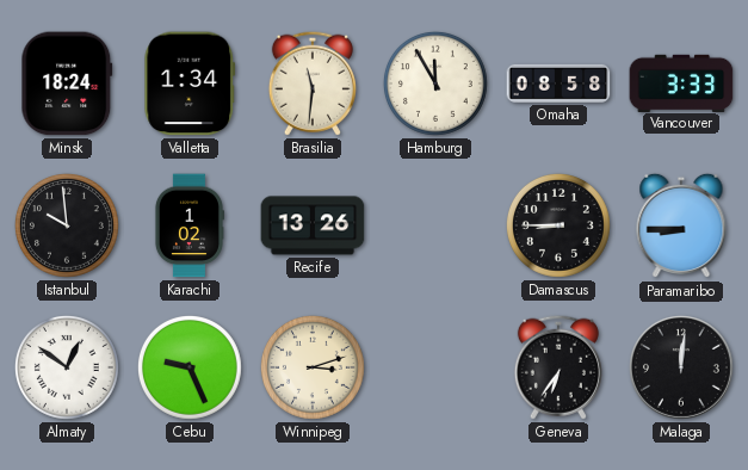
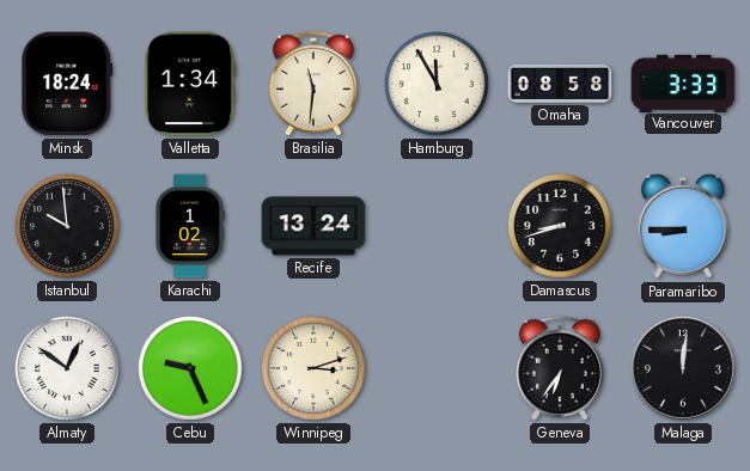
Recife: 13:26 -> 13:24 (313, 226)
Damascus: 8:45 -> 8:42 (560, 226)
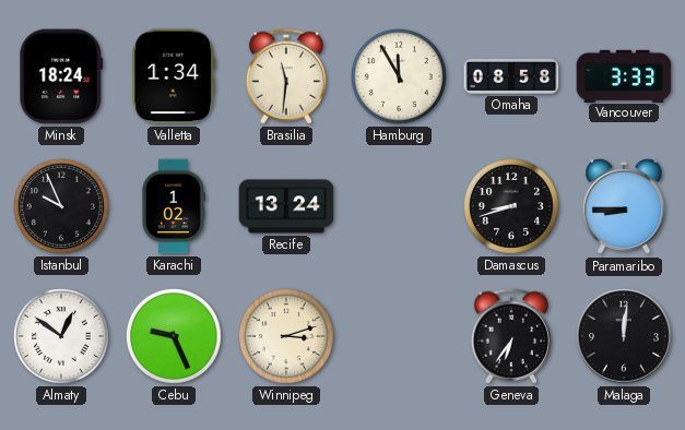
Istanbul: 9:59 -> 9:56 (61, 206)
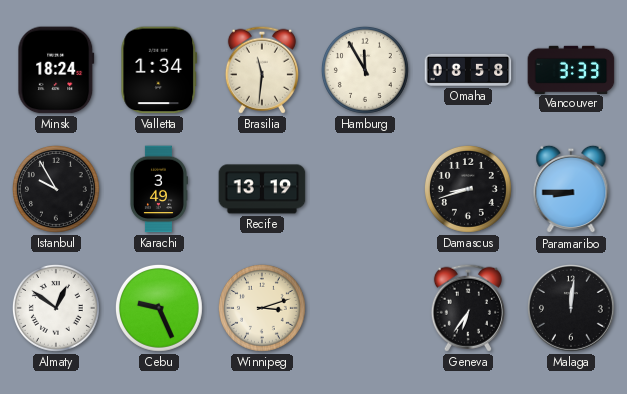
Istanbul: 9:56 -> 9:55 (56, 189)
Karachi: 1:02 -> 3:49 (158, 189)
Recife: 13:24 -> 13:19 (262, 189)
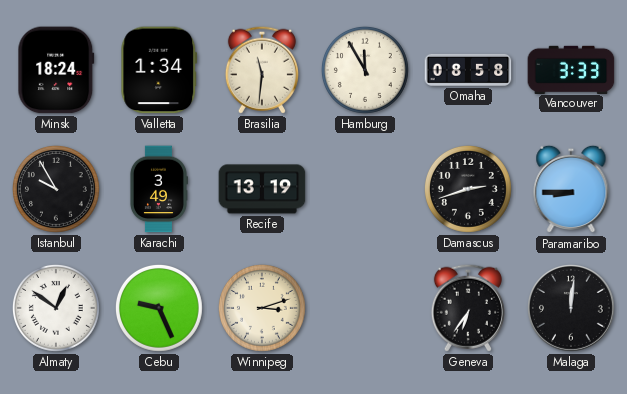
Damascus: 8:42 -> 2:42 (468, 189)
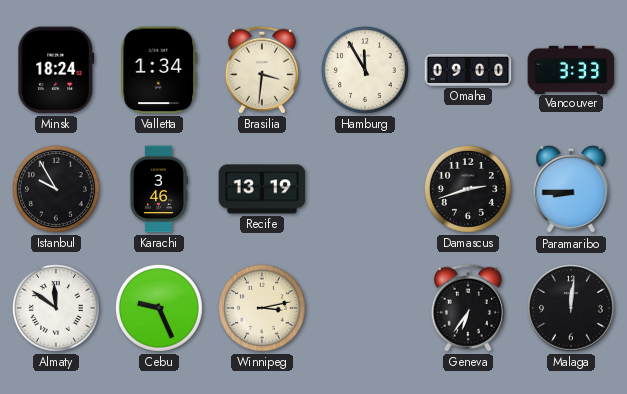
Brasilia: 11:31 -> 3:31 (262, 70)
Omaha: 08:58 -> 09:00 (468, 70)
Karachi: 3:49 -> 3:46 (158, 189)
Almaty: 12:51 -> 11:51 (56, 308)
Winnipeg: 3:12 -> 3:13 (262, 308)
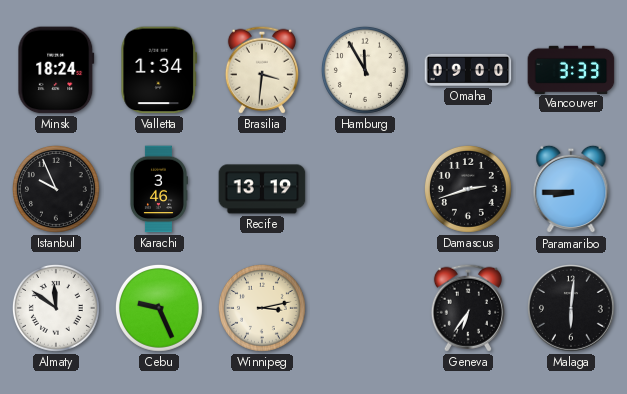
Istanbul: 9:55 -> 9:56 (56, 189)
Malaga: 12:01 -> 6:01 (572, 309)
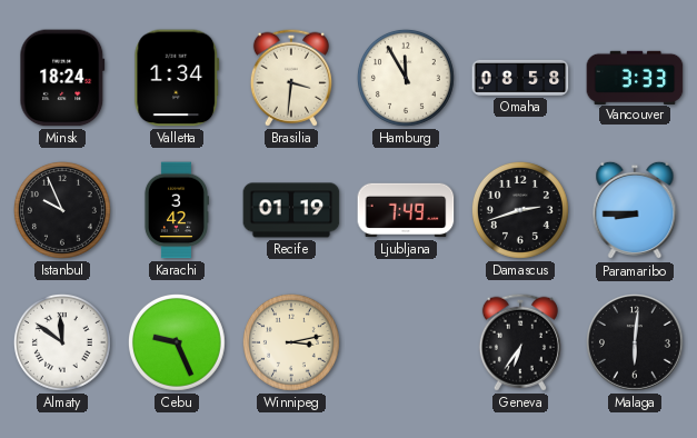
Omaha: 09:00 -> 08:58 (520, 78)
Karachi: 3:46 -> 3:42 (176, 210)
Recife: 13:19 -> 01:19 (291, 210)
Ljubljana: none -> 7:49 (406, 210)
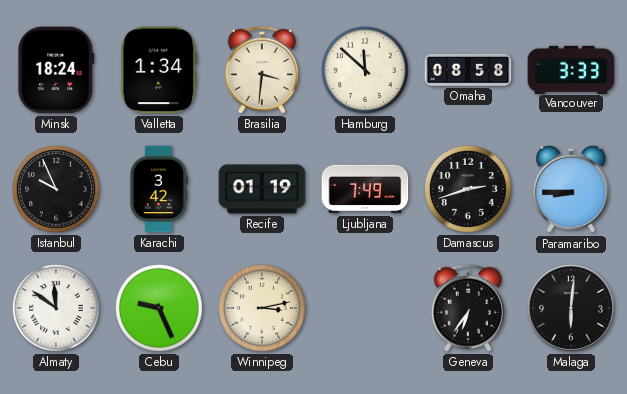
Hamburg: 11:55 -> 11:52 (365, 70)
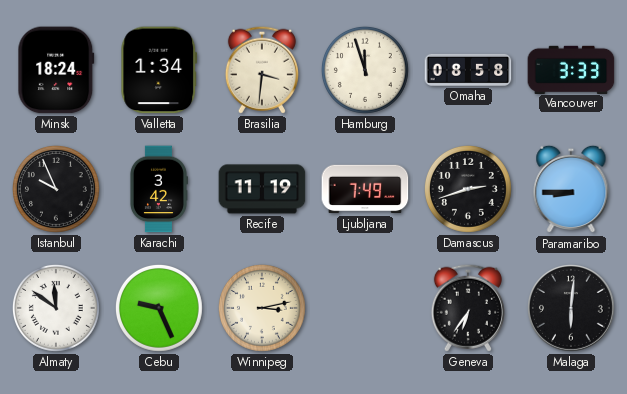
Hamburg: 11:52 -> 11:57 (365, 70)
Recife: 01:19 -> 11:19 (262, 189)
